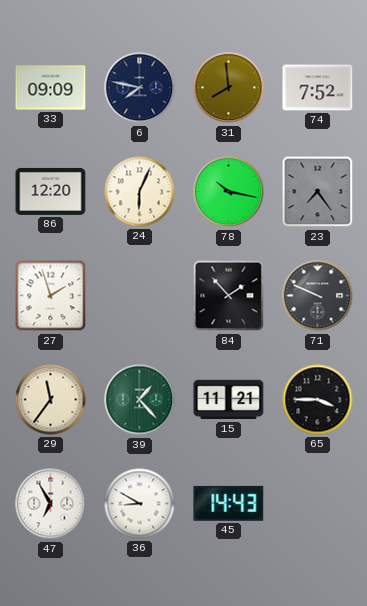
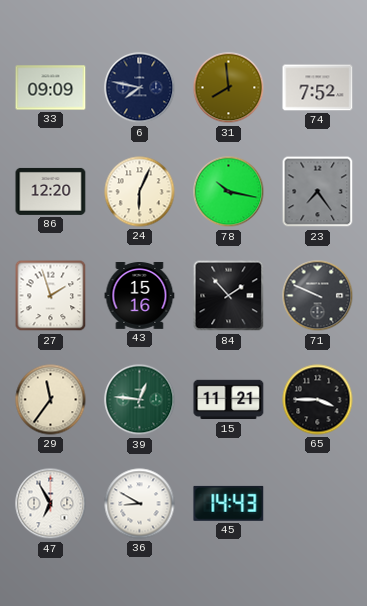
43: none -> 15:16 (140, 296)
39: 1:23 -> 12:46 (140, 400)
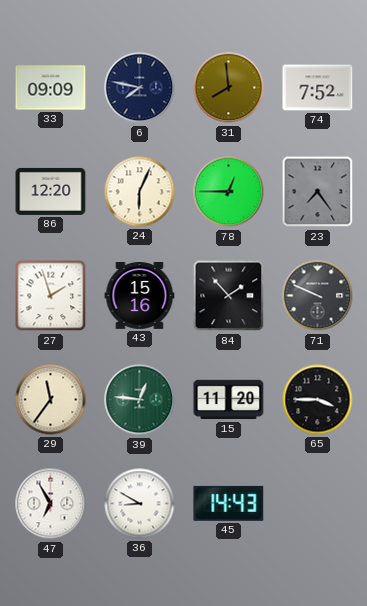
78: 10:17 -> 12:45 (229, 192)
15: 11:21 -> 11:20 (229, 400)
